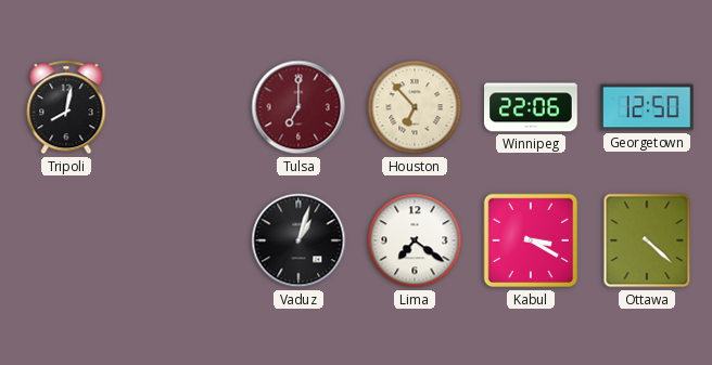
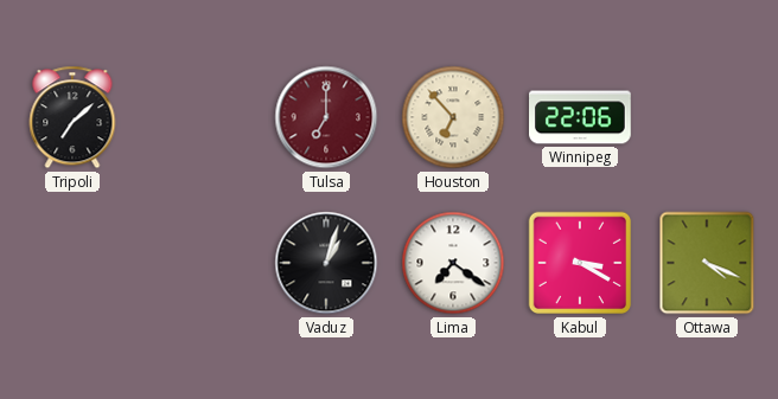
Tripoli: 8:02 -> 7:08 (72, 117)
Georgetown: 12:50 -> none (648, 107)
Ottawa: 4:22 -> 4:19 (707, 263)
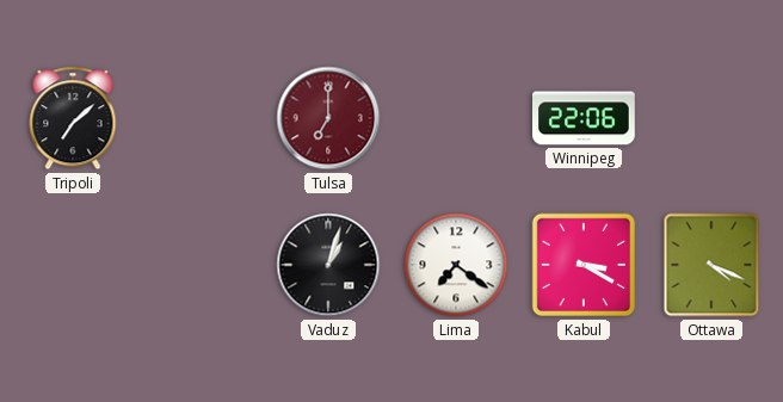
Houston: 6:53 -> none (453, 117)
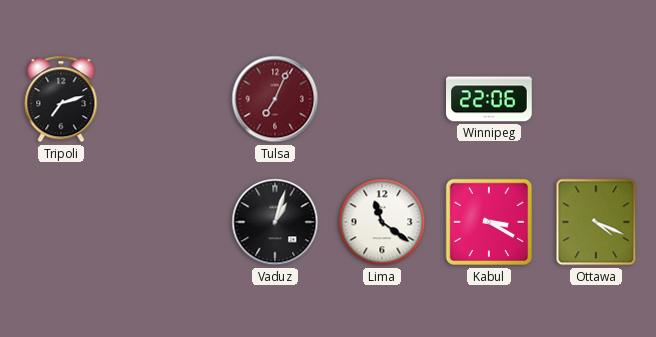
Tripoli: 7:08 -> 7:12 (61, 99)
Tulsa: 7:00 -> 7:04 (275, 99)
Lima: 7:21 -> 11:21 (382, 222)
